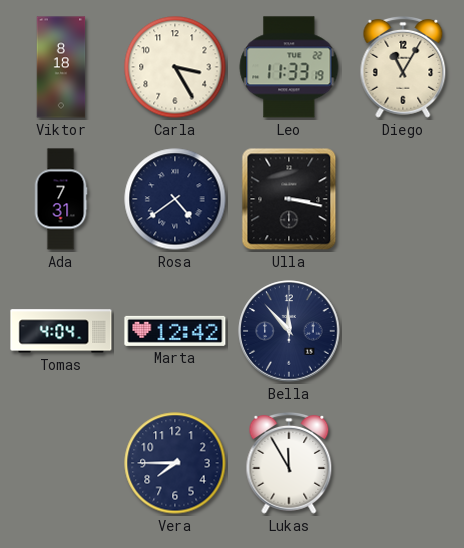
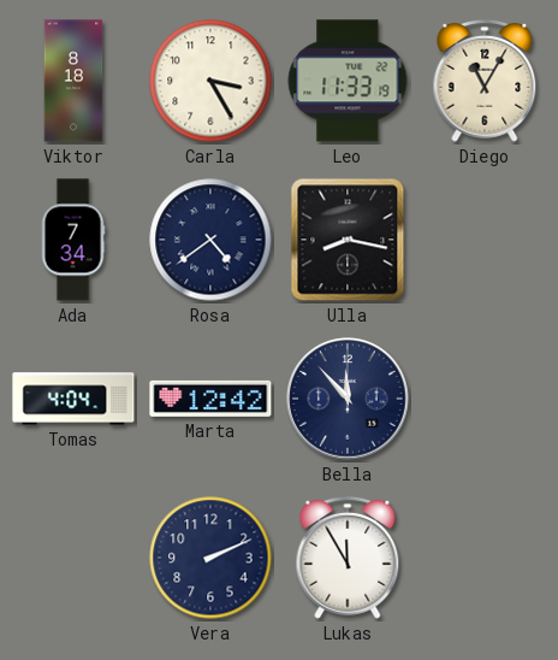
Ada: 7:31 -> 7:34 (73, 240)
Ulla: 3:17 -> 8:17 (348, 240)
Vera: 7:45 -> 2:11 (210, 558)
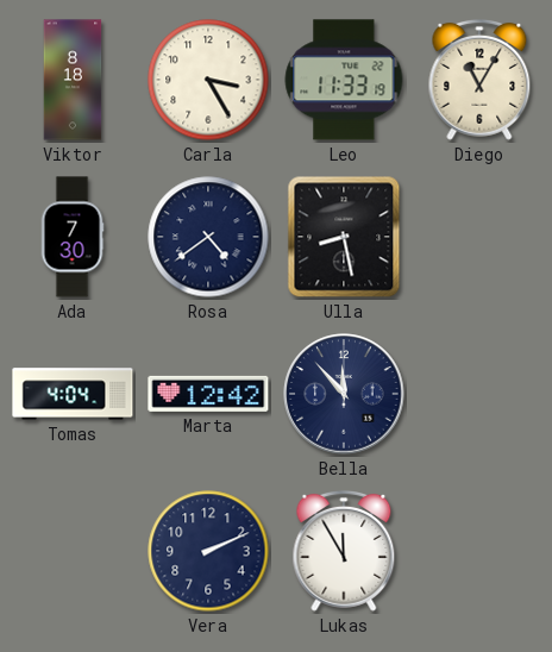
Ada: 7:34 -> 7:30 (73, 237)
Ulla: 8:17 -> 8:28 (344, 237)
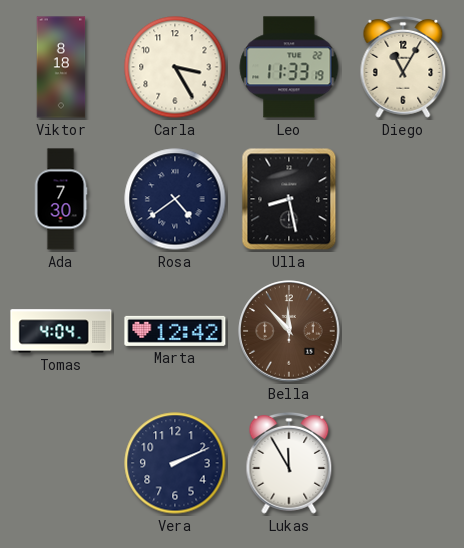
Bella dial: navy -> brown (289, 331)
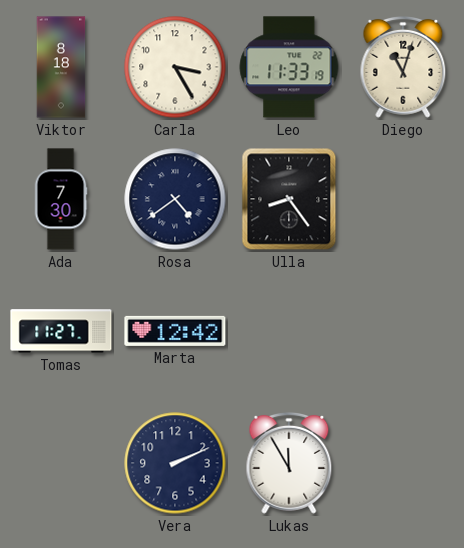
Diego: 11:05 -> 11:03 (403, 67)
Ulla: 8:28 -> 8:24 (289, 199)
Tomas: 4:04 -> 11:27 (61, 331)
Bella: 11:53 -> none (289, 331)
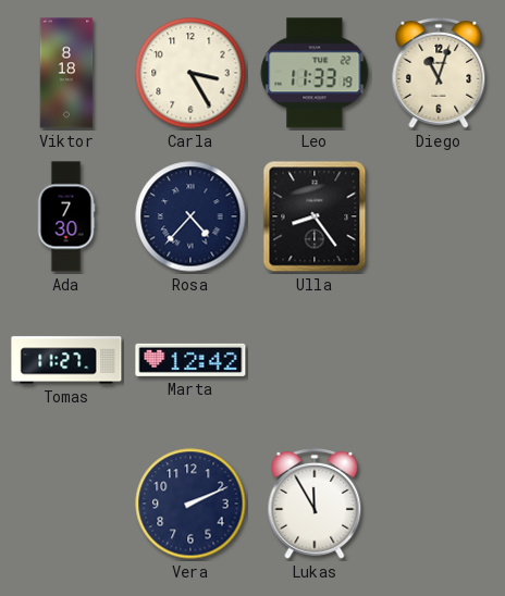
Rosa: 4:39 -> 4:37 (190, 216)
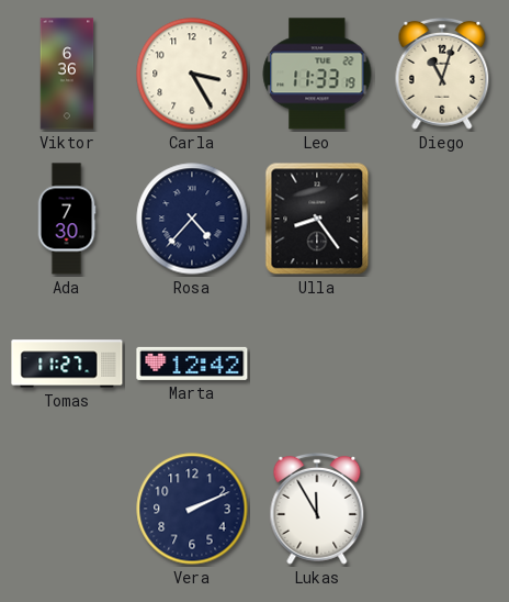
Viktor: 8:18 -> 6:36 (67, 74)
